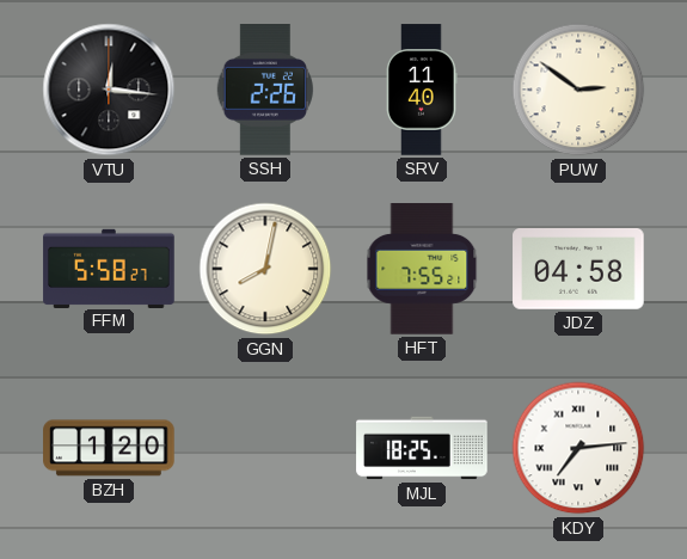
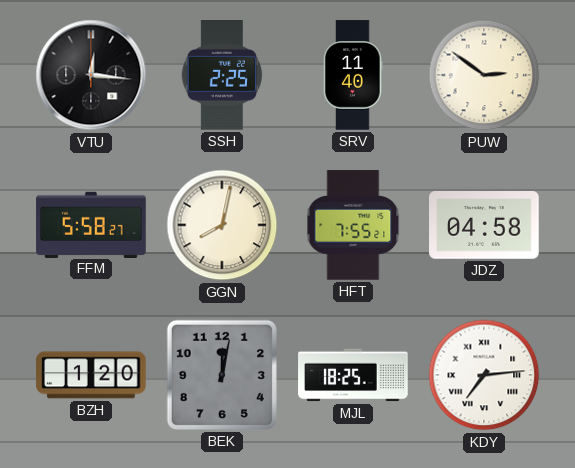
SSH: 2:26 -> 2:25 (221, 75)
BEK: none -> 12:02 (222, 375)
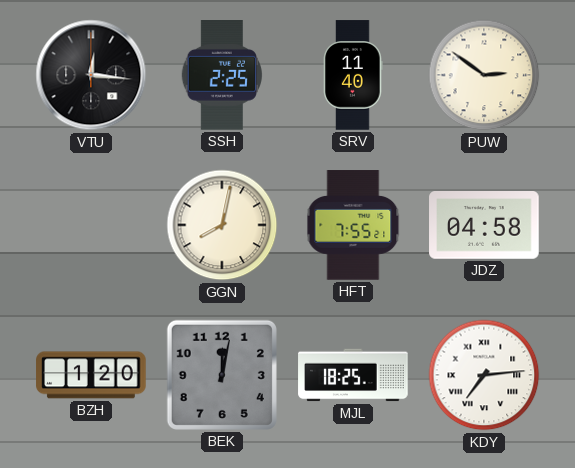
FFM: 5:58 -> none (91, 224)
